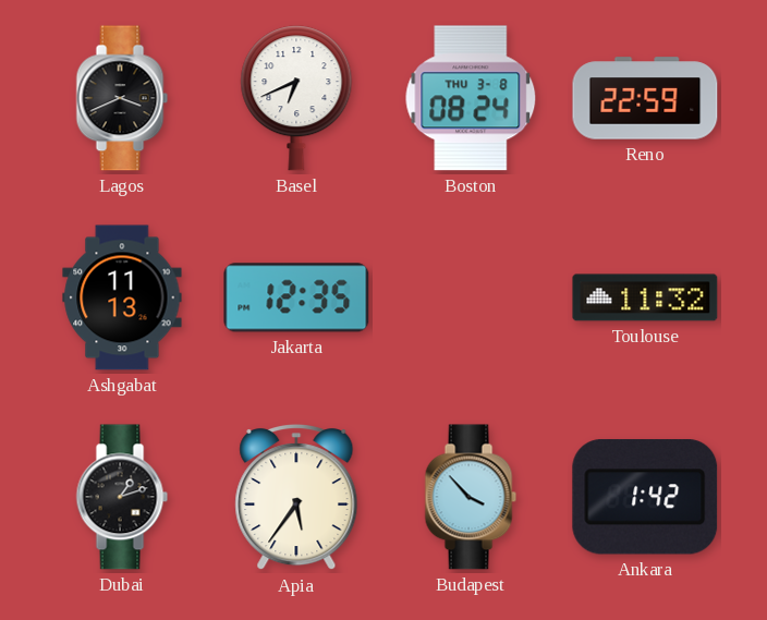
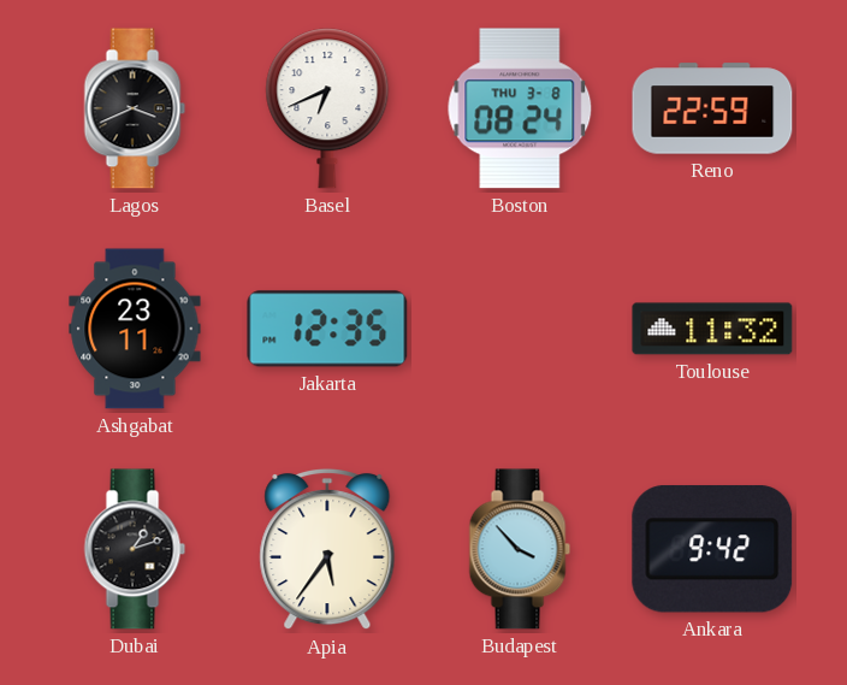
Ashgabat: 11:13 -> 23:11 (135, 329)
Ankara: 1:42 -> 9:42 (712, 549)
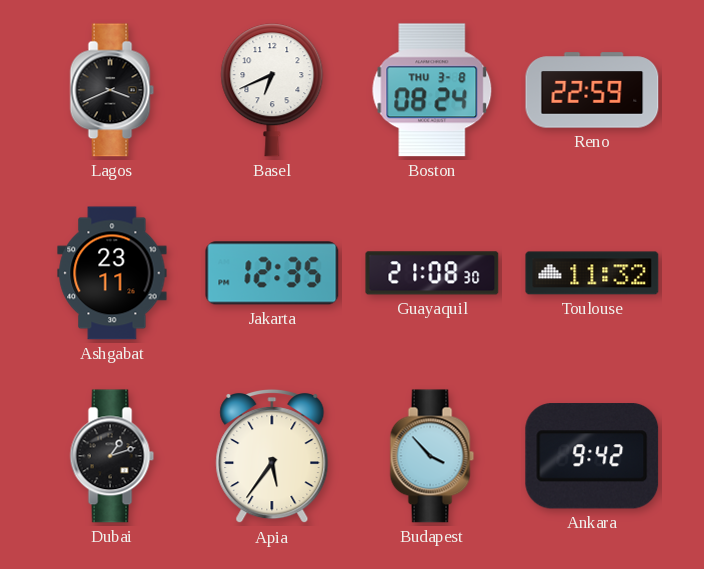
Guayaquil: none -> 21:08 (432, 273)
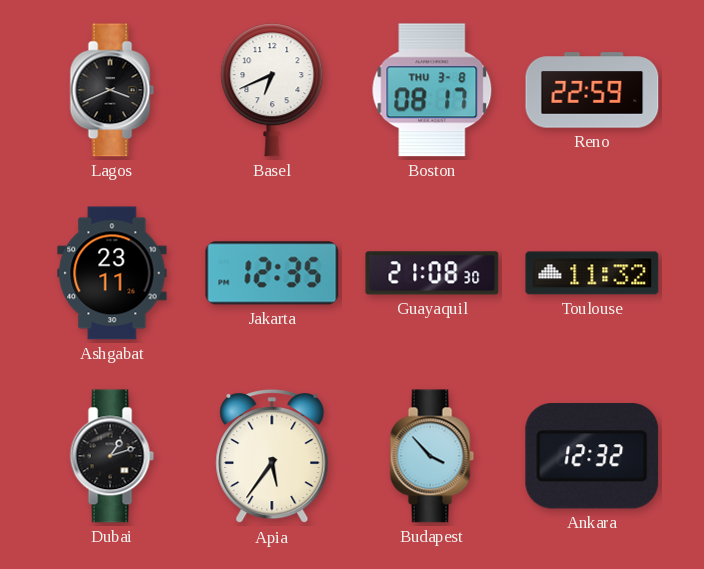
Boston: 08:24 -> 08:17 (432, 90)
Ankara: 9:42 -> 12:32 (592, 456)
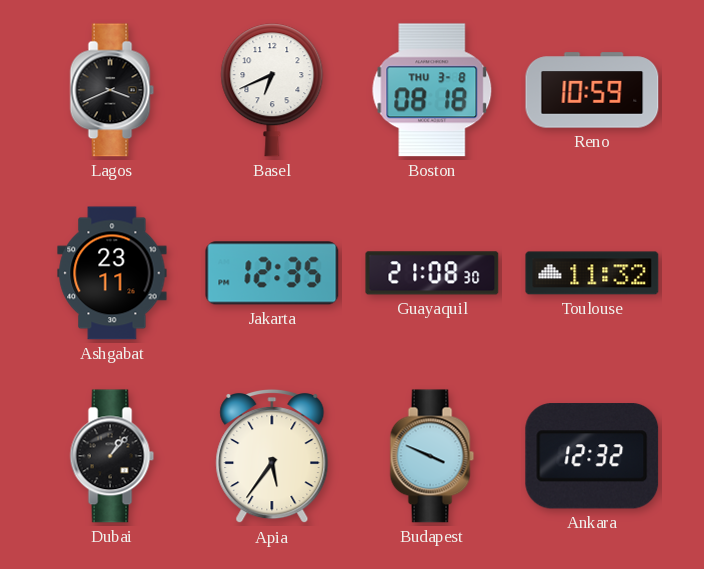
Boston: 08:17 -> 08:18 (432, 90)
Reno: 22:59 -> 10:59 (592, 90)
Dubai: 1:12 -> 1:07 (112, 456)
Budapest: 3:53 -> 3:49 (432, 456)
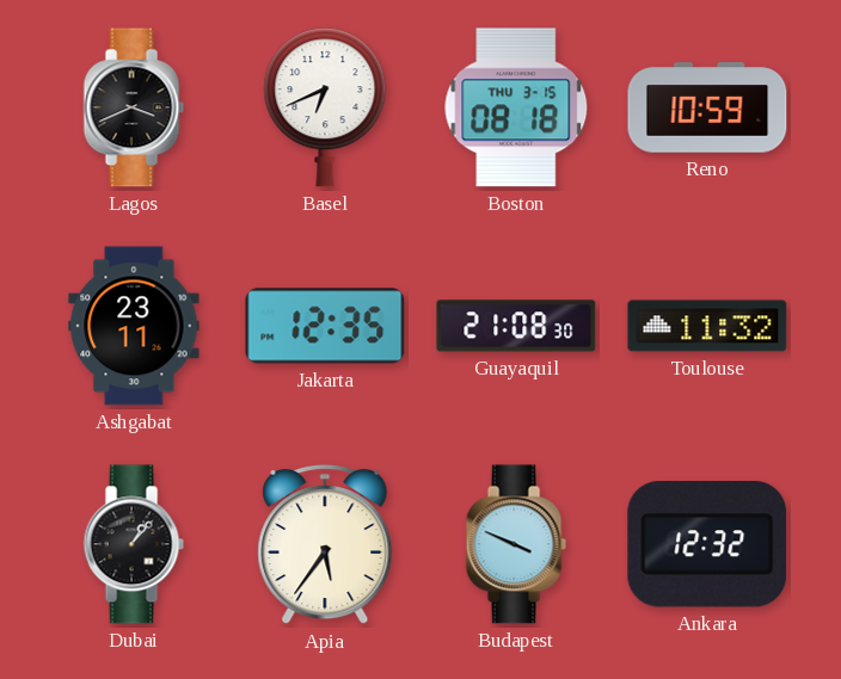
Boston date: THU 3-8 -> THU 3-15 (516, 107)
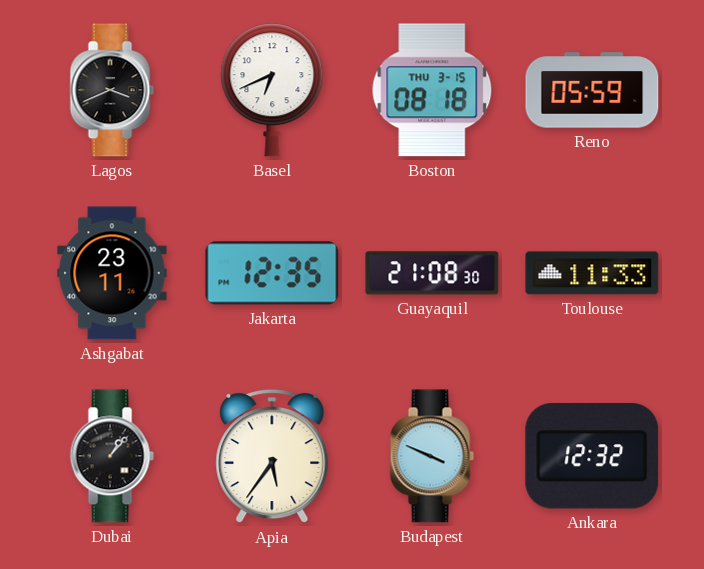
Reno: 10:59 -> 05:59 (592, 90)
Toulouse: 11:32 -> 11:33 (592, 273)
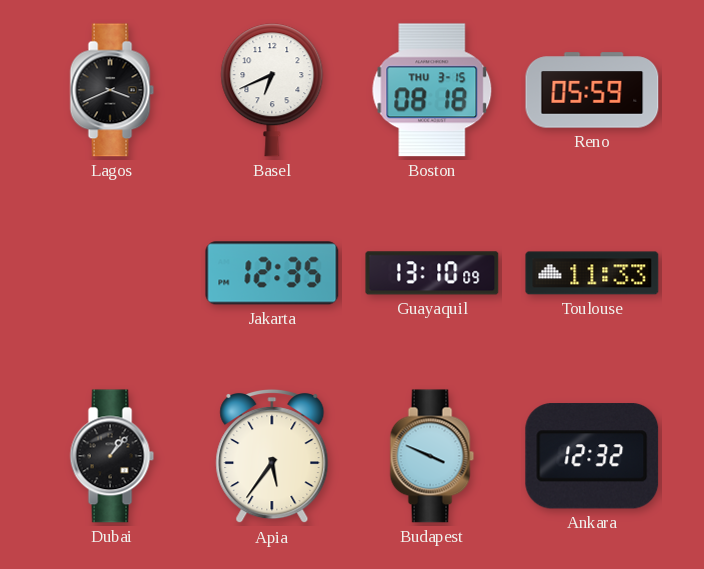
Ashgabat: 23:11 -> none (112, 273)
Guayaquil: 21:08 -> 13:10 (432, 273)
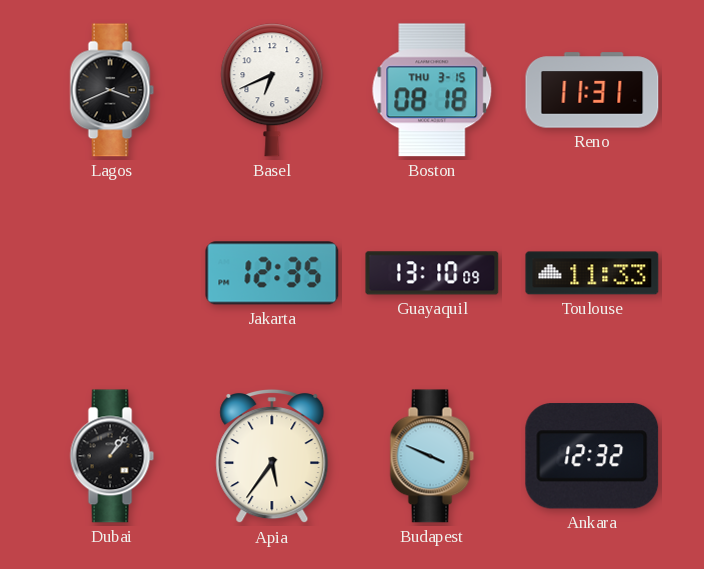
Reno: 05:59 -> 11:31 (592, 90)
